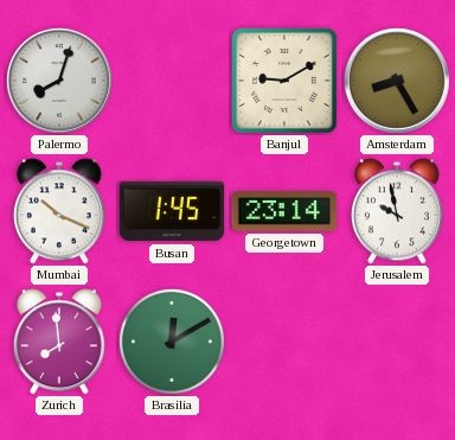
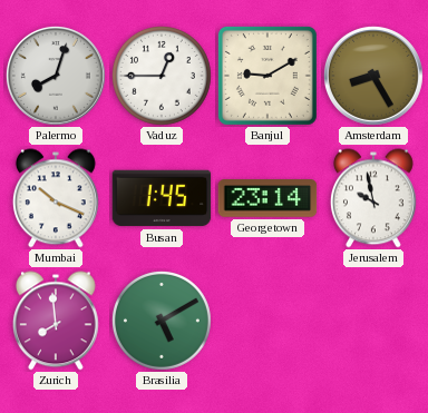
Vaduz: none -> 12:45 (162, 76)
Brasilia: 12:10 -> 5:10 (162, 321)
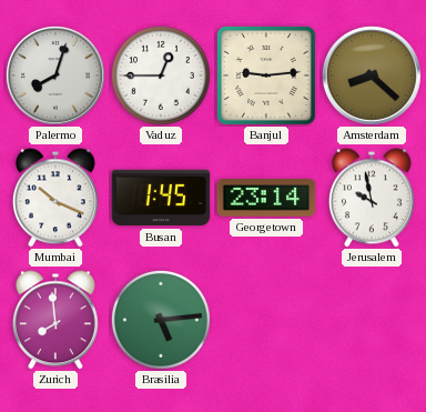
Banjul: 9:10 -> 9:14 (266, 76)
Amsterdam: 8:25 -> 8:22 (372, 76)
Brasilia: 5:10 -> 5:14 (161, 320)
